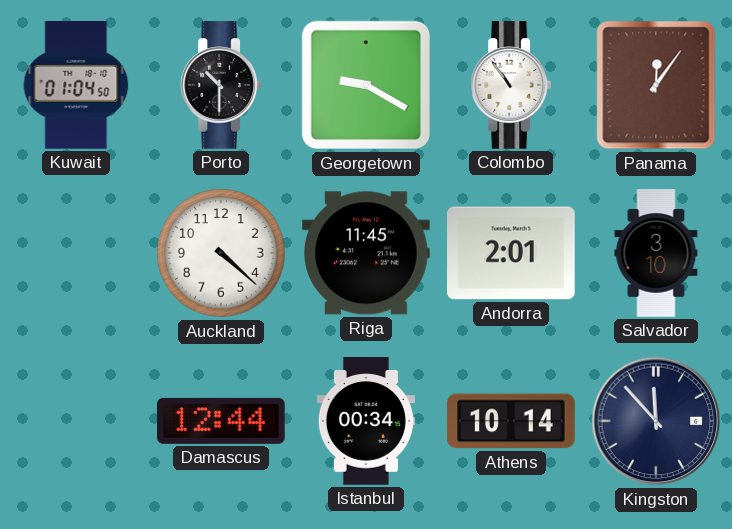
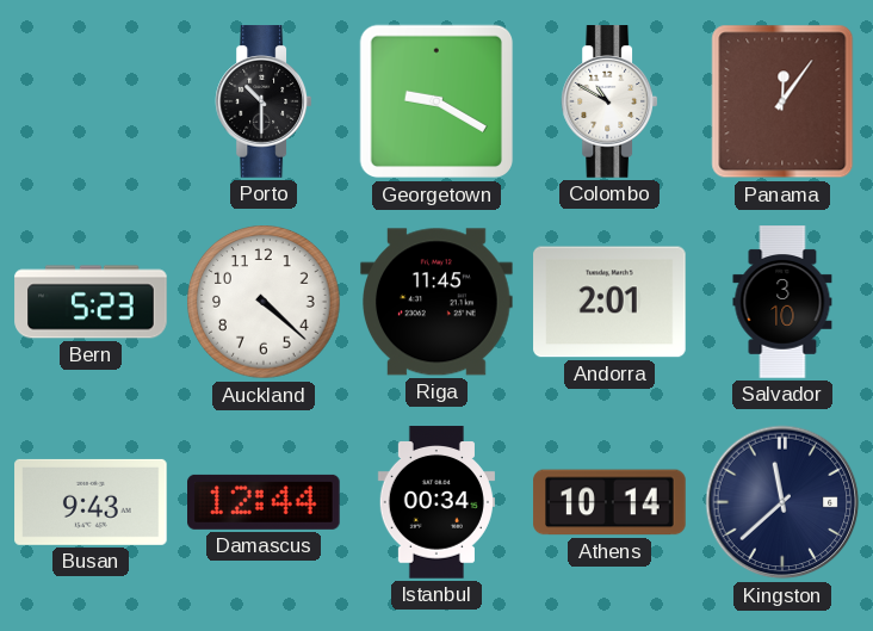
Kuwait: 01:04 -> none (76, 85)
Colombo: 10:54 -> 10:50 (609, 101)
Bern: none -> 5:23 (91, 302)
Busan: none -> 9:43 (91, 502)
Kingston: 11:53 -> 11:38 (782, 502)
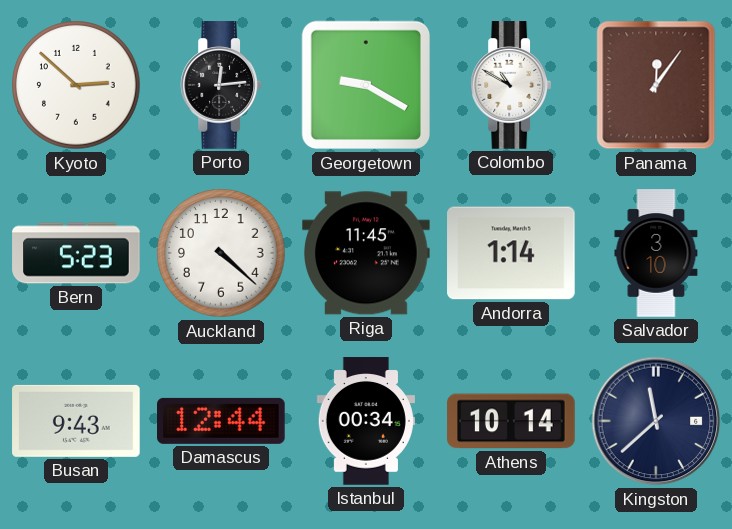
Kyoto: none -> 2:52 (76, 85)
Porto: 10:30 -> 12:14 (221, 85)
Andorra: 2:01 -> 1:14 (511, 253)
